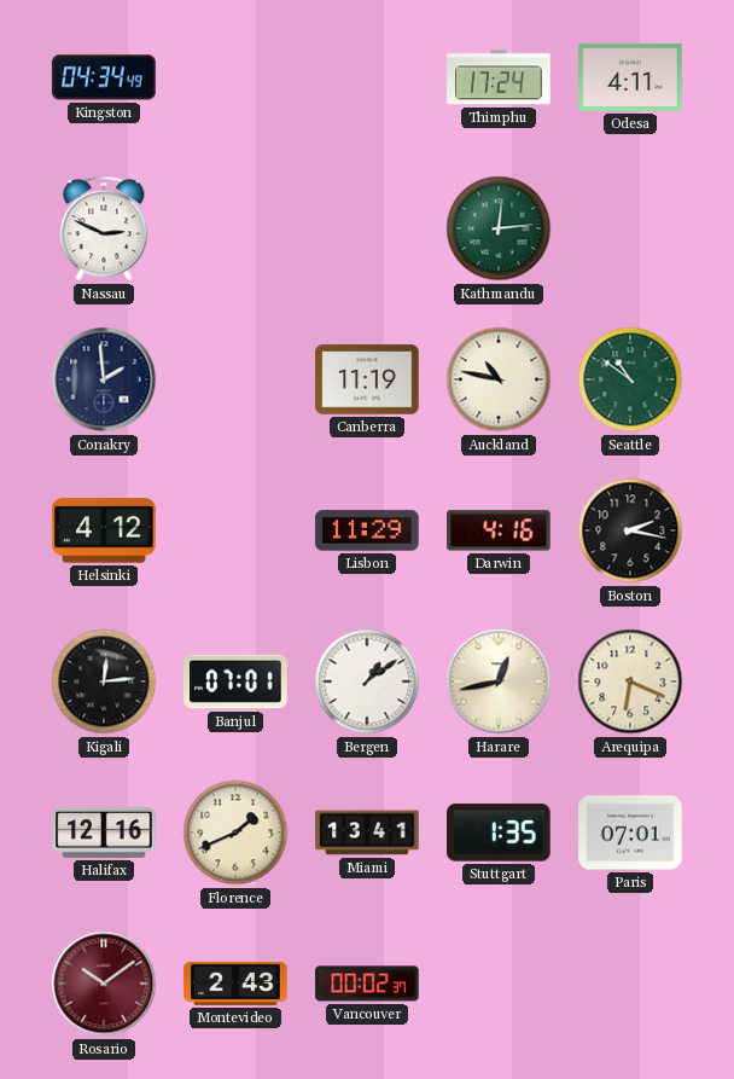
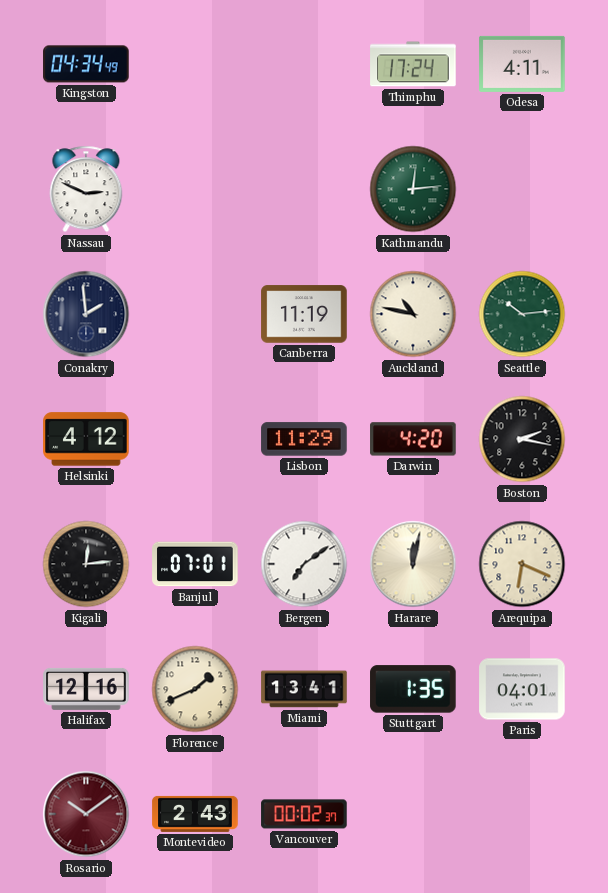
Seattle: 10:51 -> 10:14 (522, 314)
Darwin: 4:16 -> 4:20 (413, 439)
Bergen: 1:09 -> 7:09 (304, 564)
Harare: 12:43 -> 12:02 (413, 564)
Paris: 07:01 -> 04:01 (522, 689)
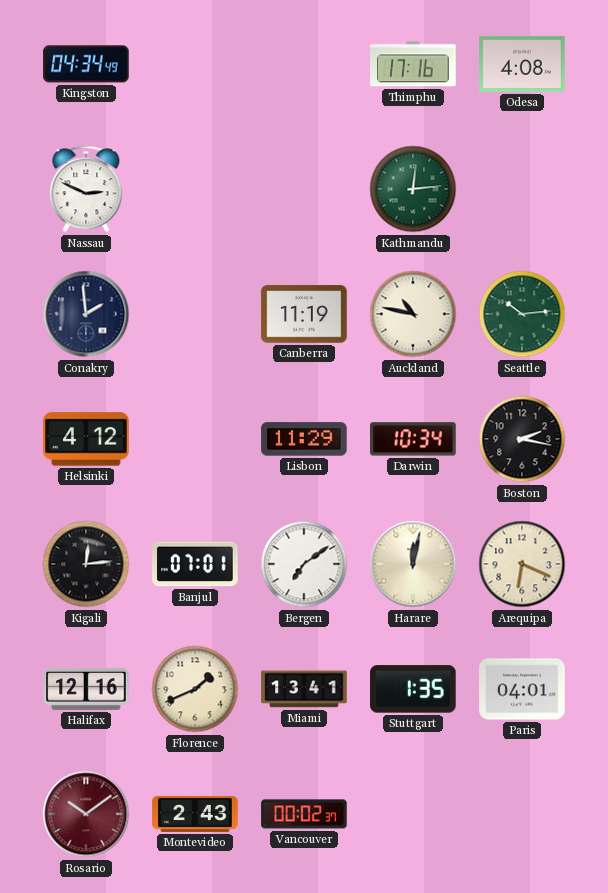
Thimphu: 17:24 -> 17:16 (413, 64)
Odesa: 4:11 -> 4:08 (522, 64)
Darwin: 4:20 -> 10:34 (413, 439)
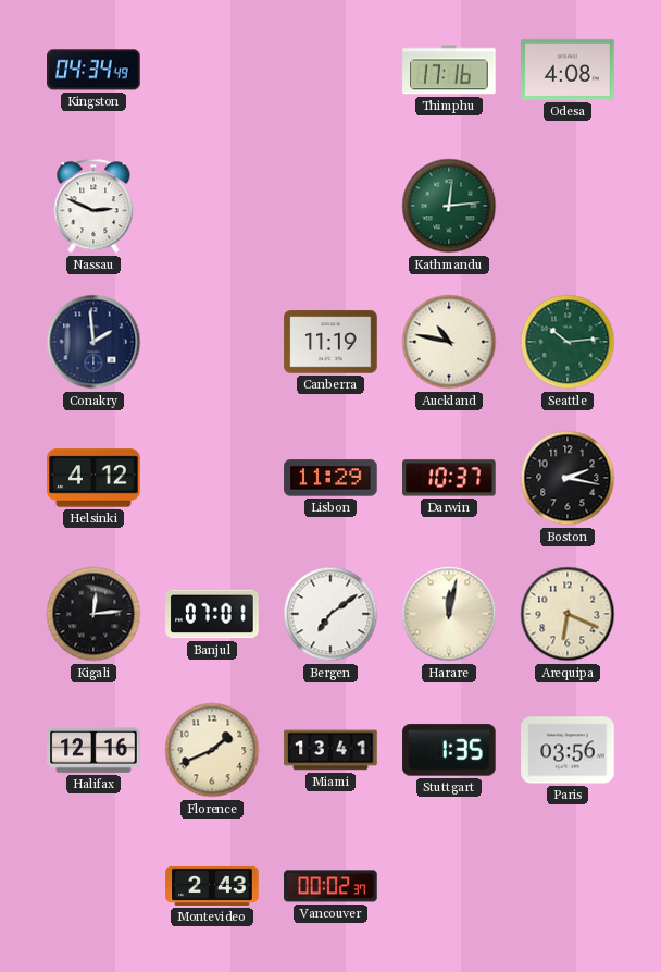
Darwin: 10:34 -> 10:37 (449, 478)
Paris: 04:01 -> 03:56 (568, 750)
Rosario: 10:09 -> none (86, 814)
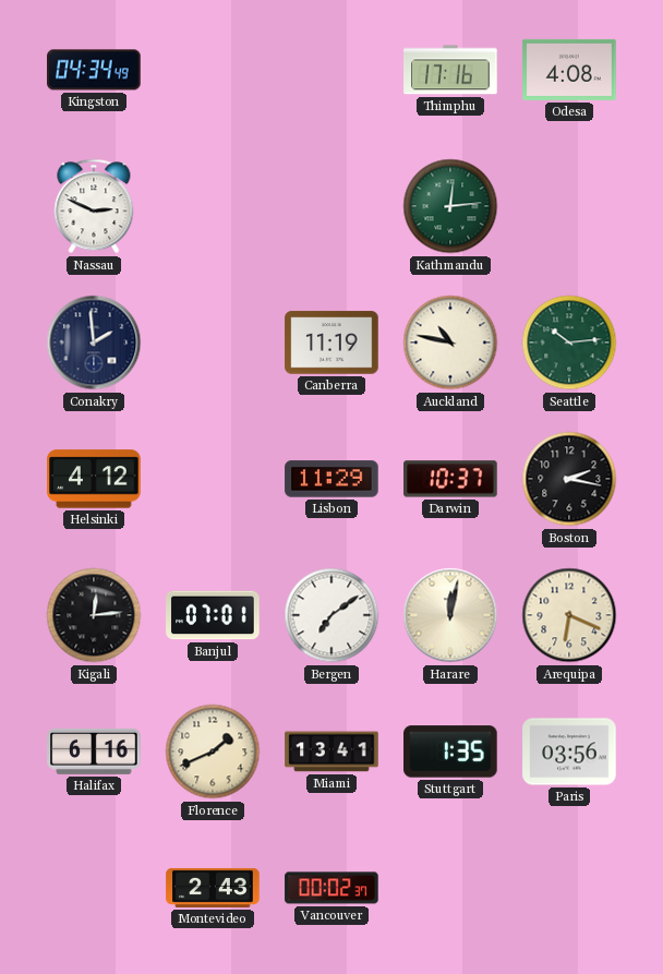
Halifax: 12:16 -> 6:16 (94, 751)
